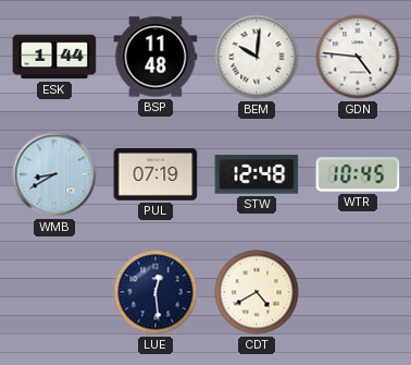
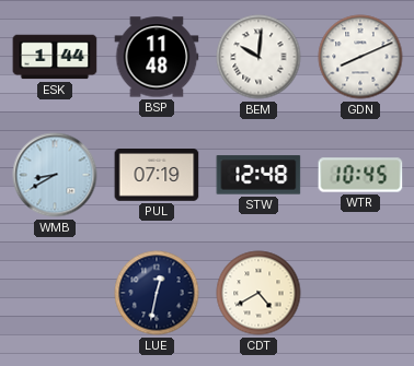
GDN: 4:46 -> 8:11 (360, 57)
LUE: 12:29 -> 12:32 (157, 293)
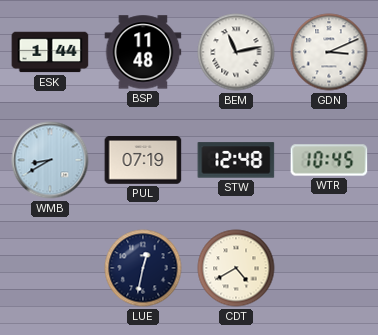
BEM: 10:01 -> 11:13 (236, 52)
GDN: 8:11 -> 3:11 (329, 52)
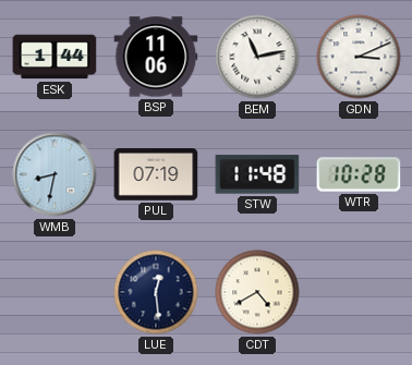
BSP: 11:48 -> 11:06 (156, 57)
WMB: 8:40 -> 8:32 (54, 174)
STW: 12:48 -> 11:48 (257, 174)
WTR: 10:45 -> 10:28 (359, 174)
LUE: 12:32 -> 12:29 (156, 292)
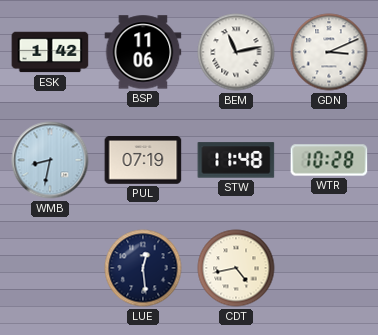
ESK: 1:44 -> 1:42 (50, 52)
CDT: 4:40 -> 4:43 (236, 268)
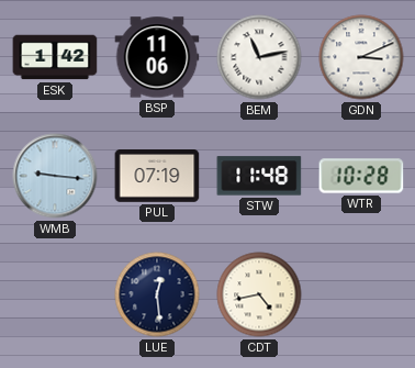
WMB: 8:32 -> 9:16 (55, 176)
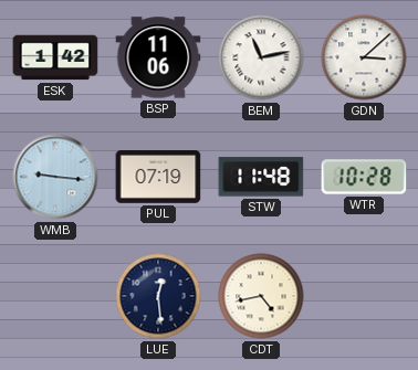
GDN: 3:11 -> 3:08 (364, 57)
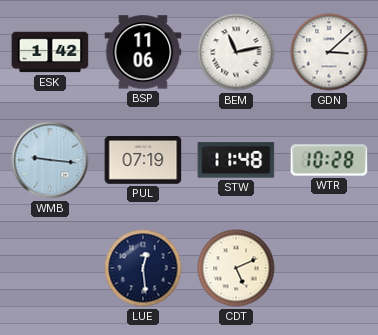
CDT: 4:43 -> 5:11 (236, 268)
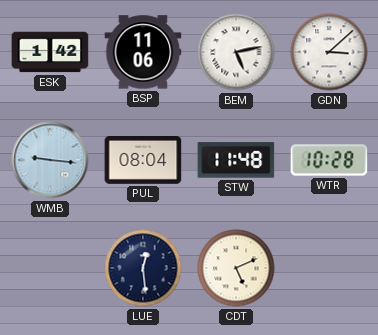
BEM: 11:13 -> 5:13 (236, 52)
PUL: 07:19 -> 08:04 (143, 161)
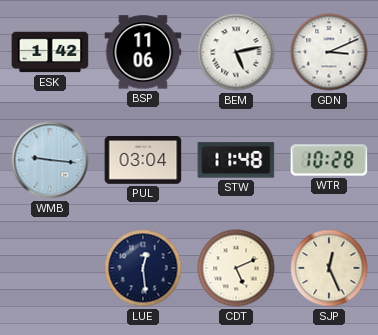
GDN: 3:08 -> 3:11 (329, 52)
PUL: 08:04 -> 03:04 (143, 161)
SJP: none -> 12:26 (329, 268)
